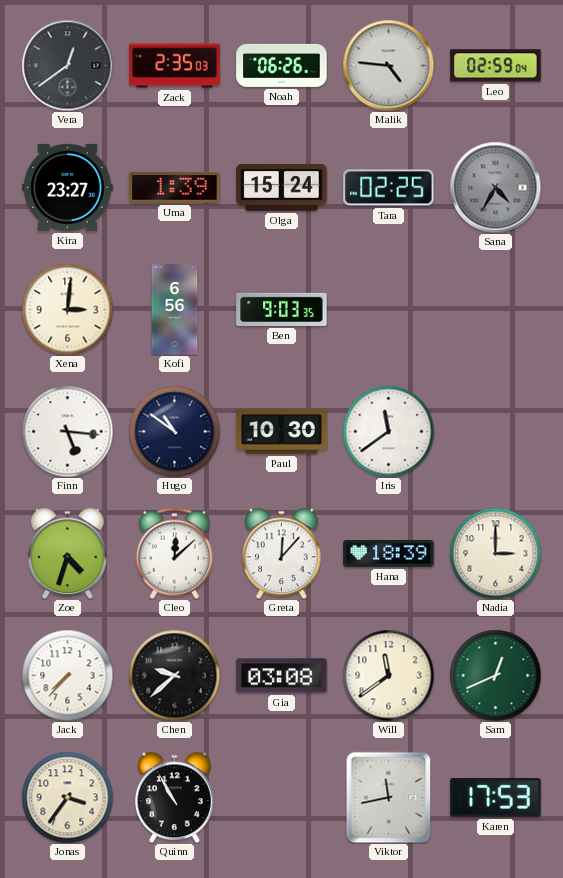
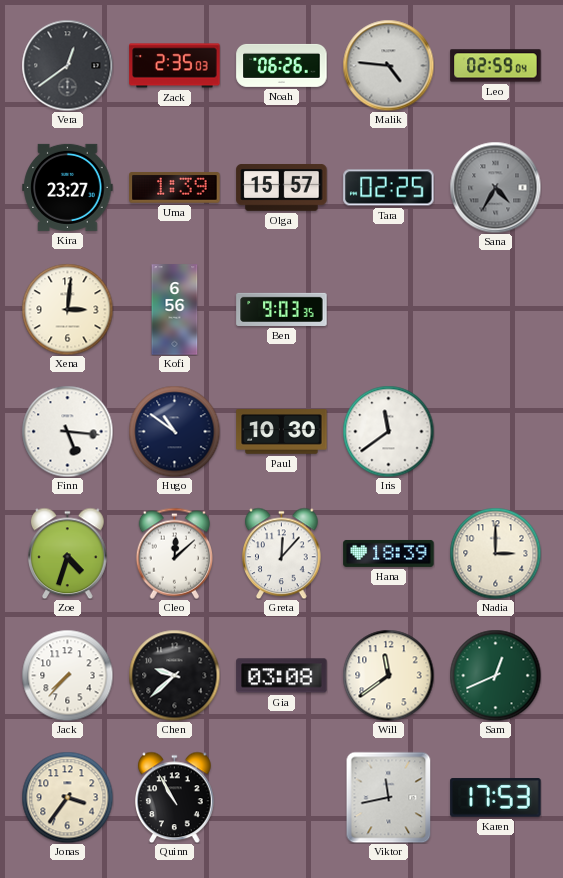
Olga: 15:24 -> 15:57 (282, 188)
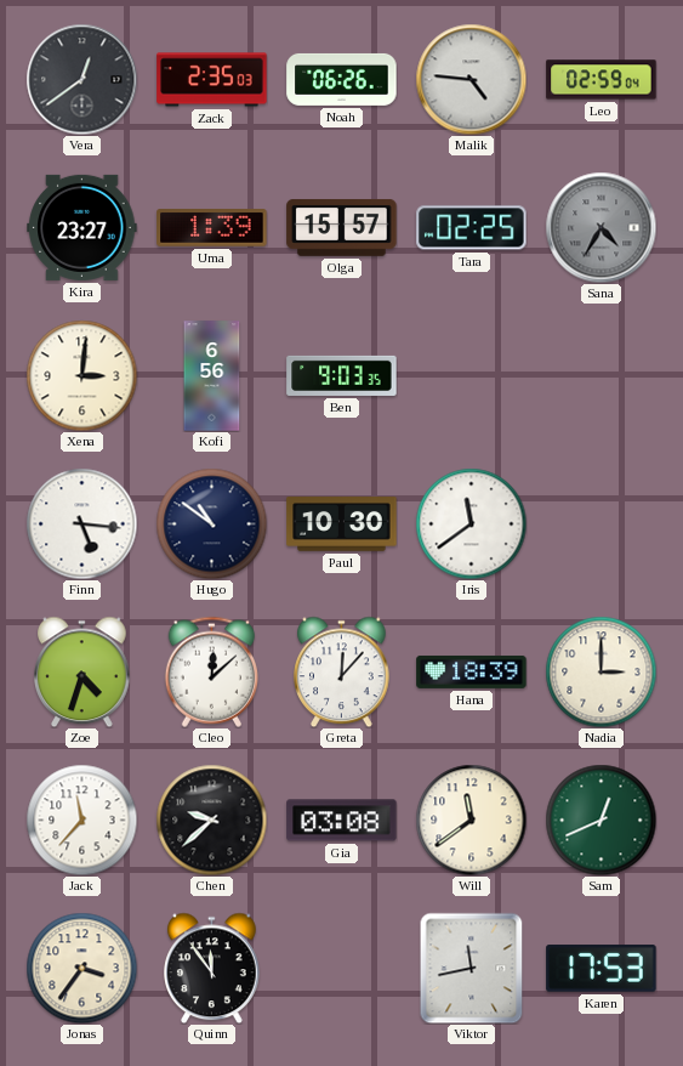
Jack: 7:37 -> 11:37 (81, 820)
Quinn: 10:55 -> 11:54 (212, 968)
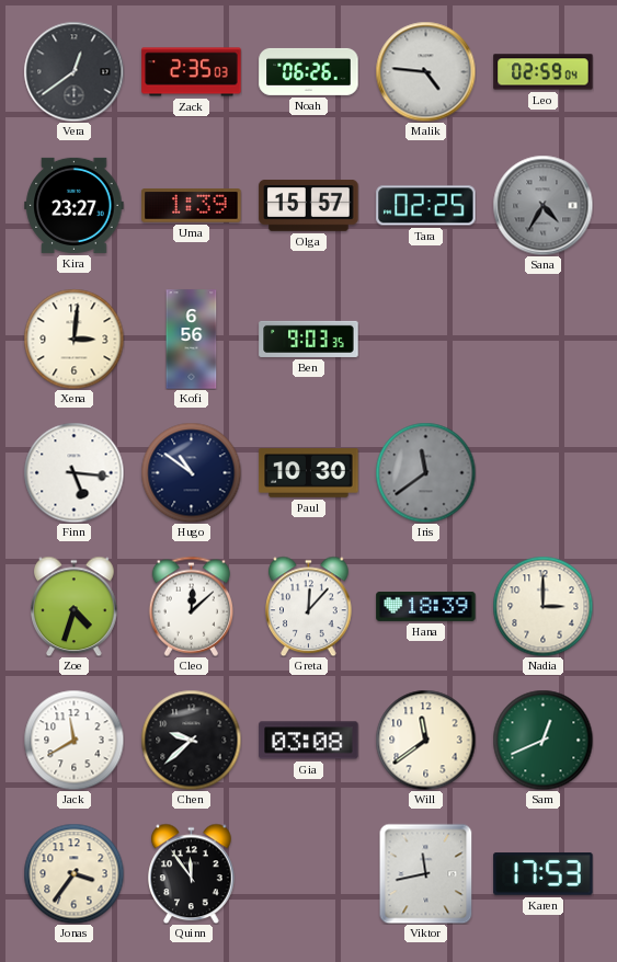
Iris dial: white -> grey (425, 472)
Jack: 11:37 -> 11:40 (73, 740)
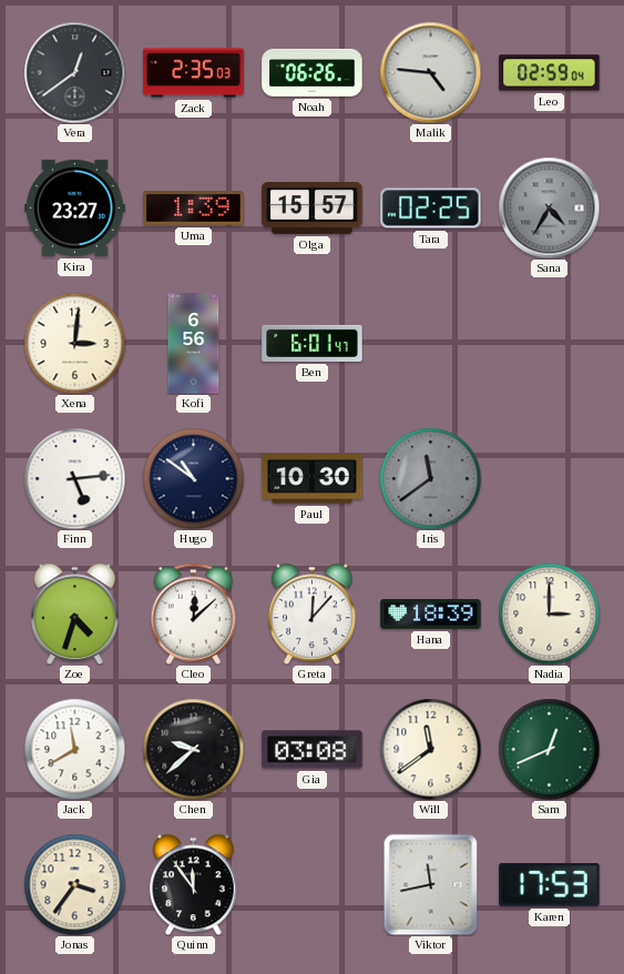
Ben: 9:03 -> 6:01 (313, 343)
Finn: 5:16 -> 5:14 (74, 478)
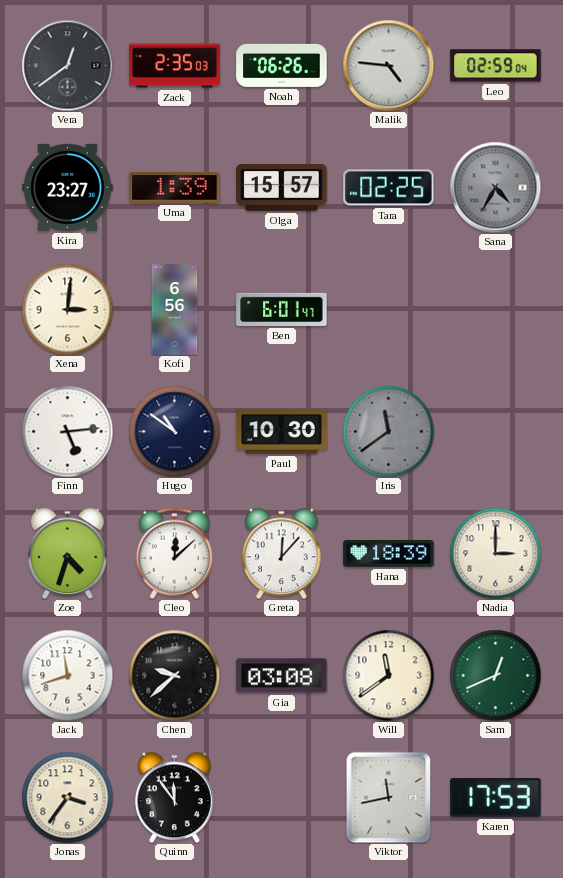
Jack: 11:40 -> 11:42 (67, 675)
